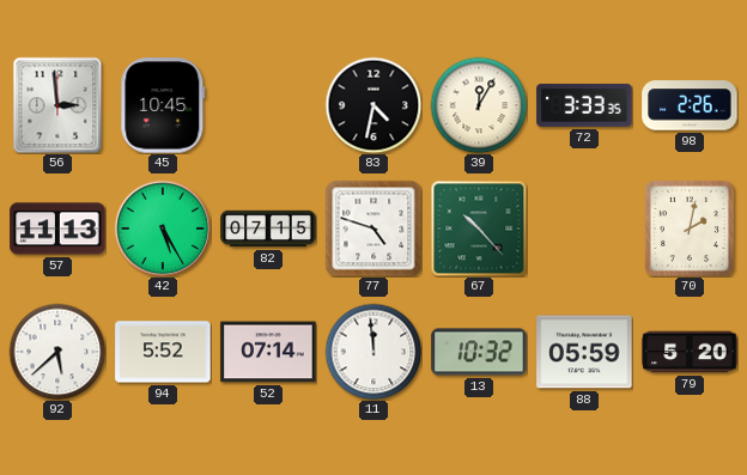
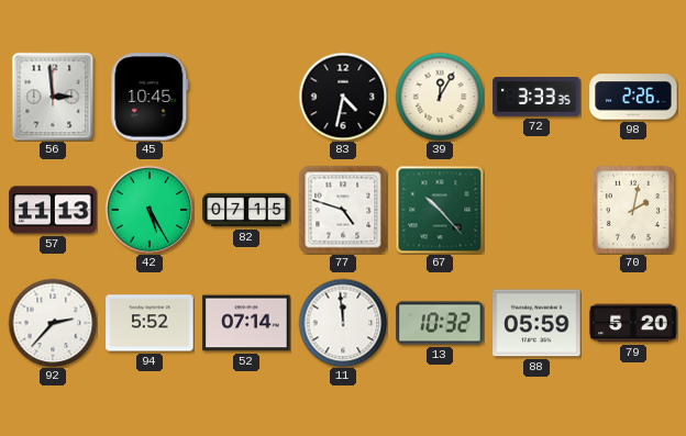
92: 5:38 -> 2:37 (53, 323)
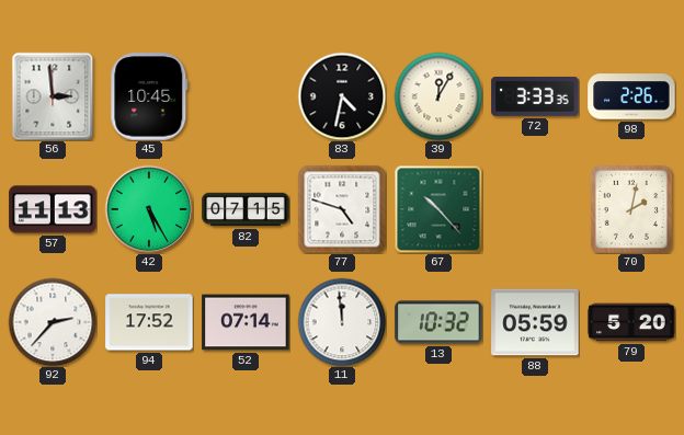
94: 5:52 -> 17:52 (149, 322)
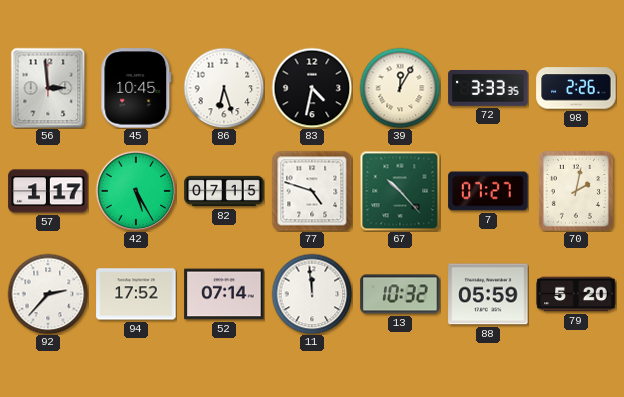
86: none -> 6:27 (224, 88)
57: 11:13 -> 1:17 (48, 191)
7: none -> 07:27 (488, 191)
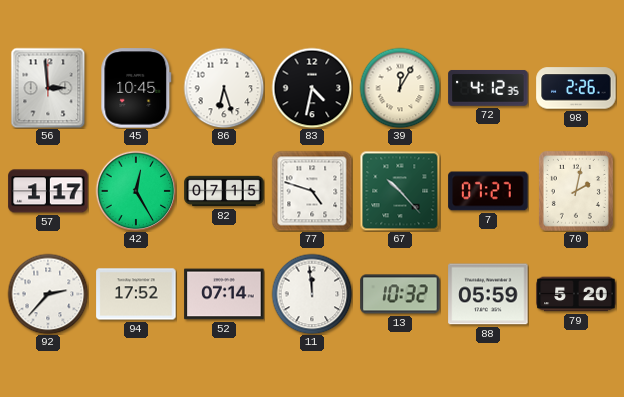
72: 3:33 -> 4:12 (488, 88)
42: 5:25 -> 12:25 (136, 191)
